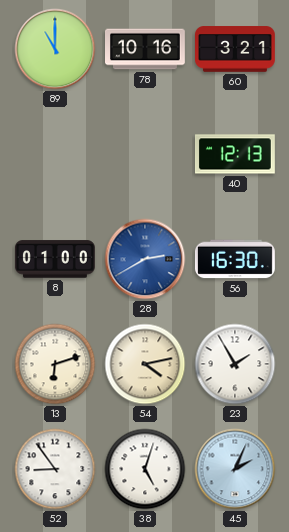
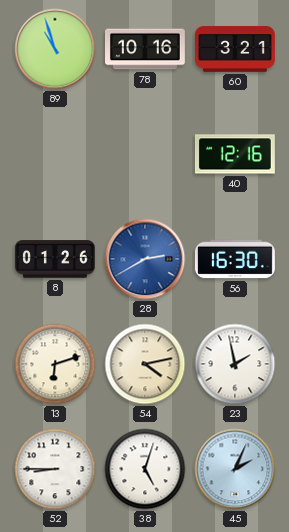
89: 11:00 -> 10:57 (55, 49)
40: 12:13 -> 12:16 (235, 154)
8: 01:00 -> 01:26 (55, 259)
23: 1:55 -> 1:58 (235, 364)
52: 8:54 -> 8:45 (55, 469)
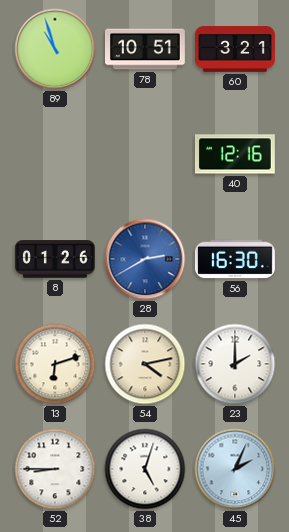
78: 10:16 -> 10:51 (146, 49)
23: 1:58 -> 2:00 (235, 364)
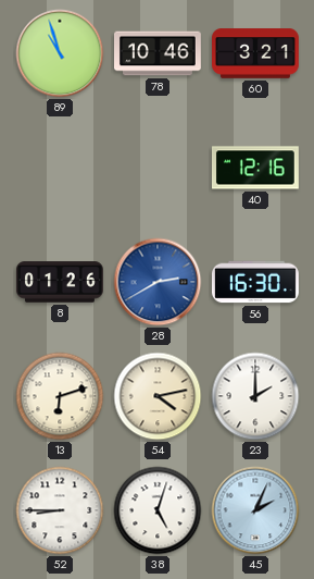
78: 10:51 -> 10:46 (159, 53)
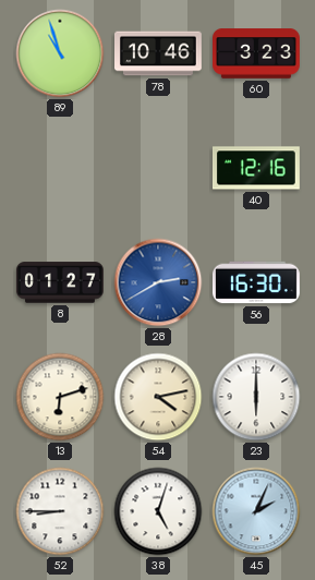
60: 3:21 -> 3:23 (257, 53)
8: 01:26 -> 01:27 (60, 282)
23: 2:00 -> 6:00 (256, 397)
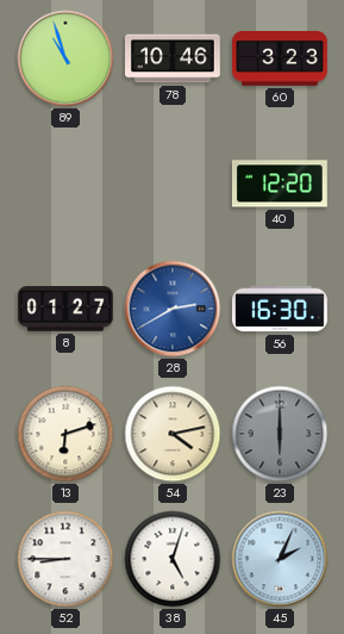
40: 12:16 -> 12:20 (280, 184)
23 dial: white -> grey (280, 434)
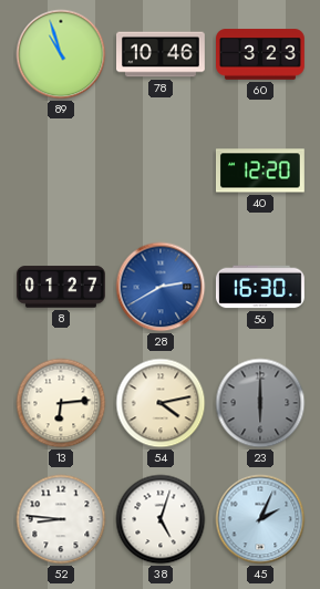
13: 6:12 -> 6:14 (61, 403)
52: 8:45 -> 8:46 (61, 519)
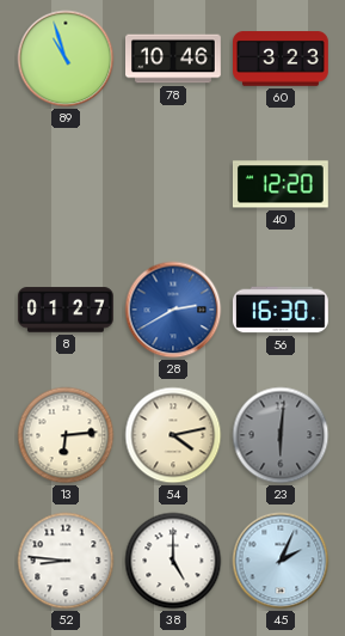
23: 6:00 -> 6:01 (281, 435)
38: 5:03 -> 5:00 (173, 561)
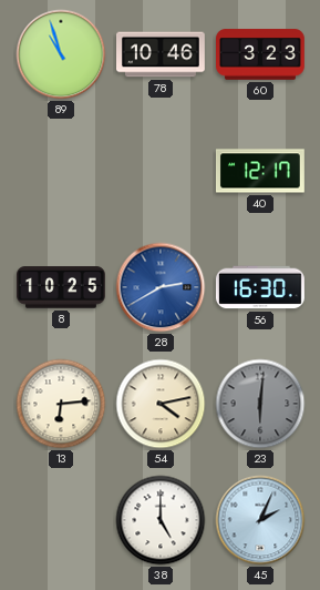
40: 12:20 -> 12:17 (260, 171)
8: 01:27 -> 10:25 (61, 287)
52: 8:46 -> none (66, 561)
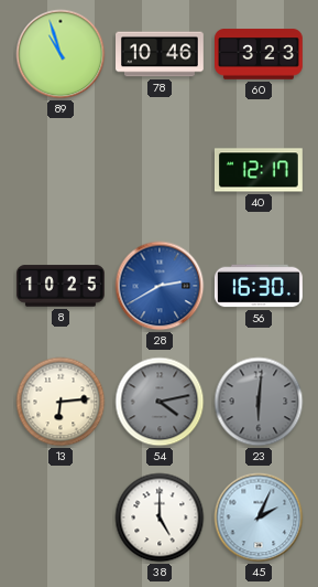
54 dial: cream -> grey (160, 402)
